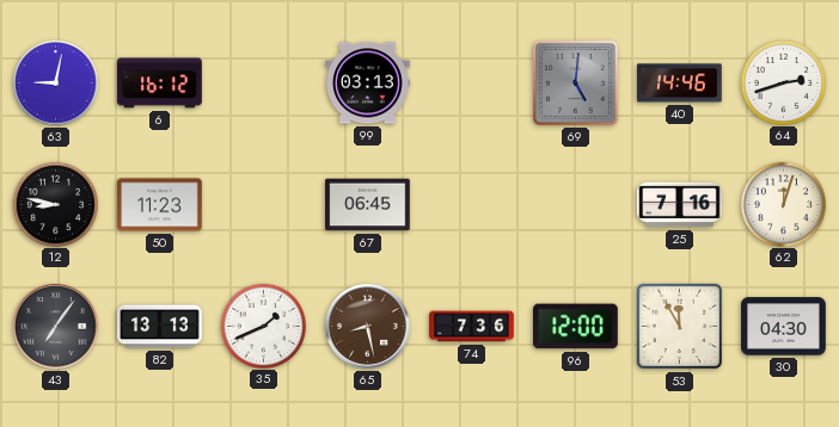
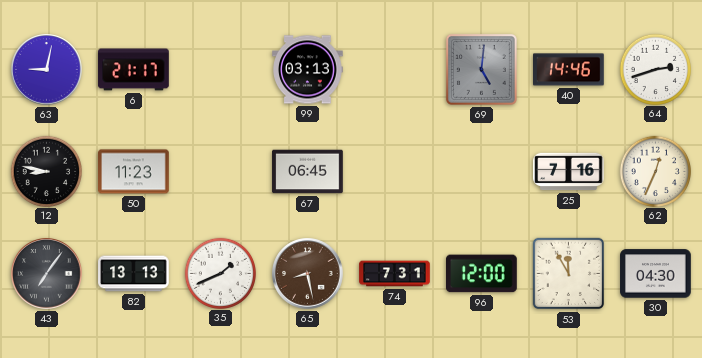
6: 16:12 -> 21:17 (134, 70)
62: 12:03 -> 12:34 (655, 171)
74: 7:36 -> 7:31 (395, 274)
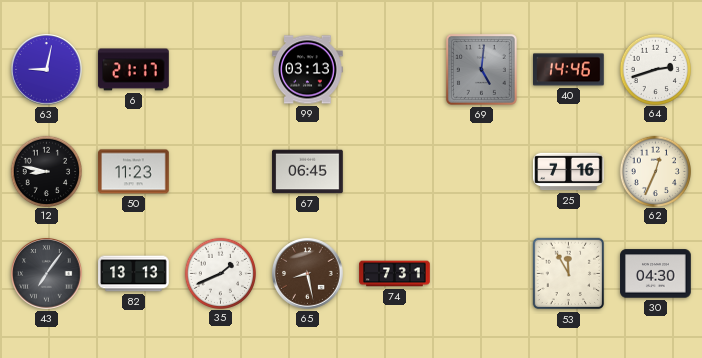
96: 12:00 -> none (482, 274)
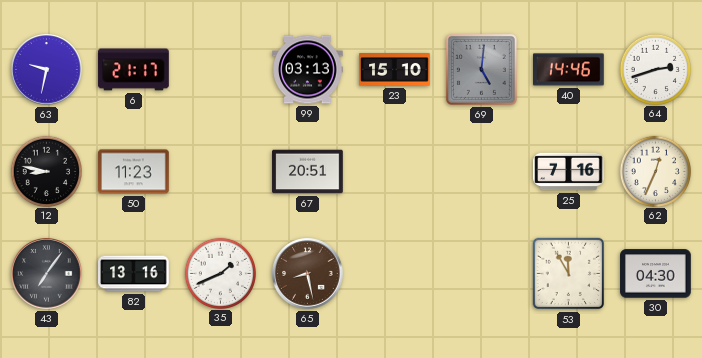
63: 9:02 -> 9:32 (47, 70)
23: none -> 15:10 (395, 70)
67: 06:45 -> 20:51 (308, 172)
82: 13:13 -> 13:16 (134, 274)
74: 7:31 -> none (395, 274)
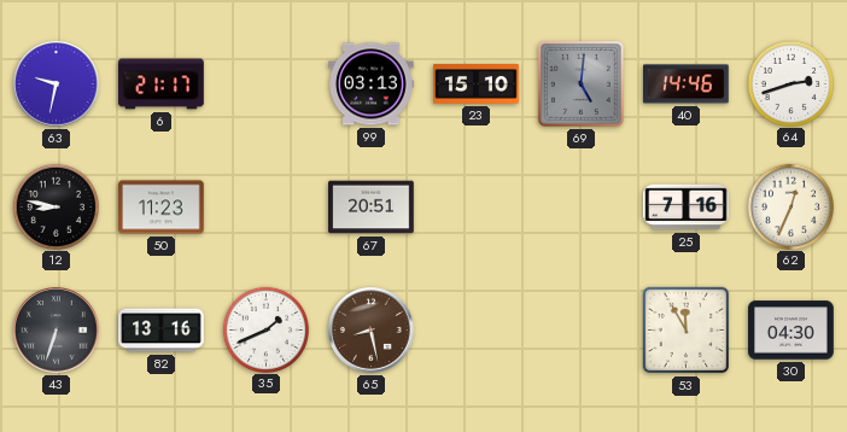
43: 7:06 -> 6:33 (57, 331)
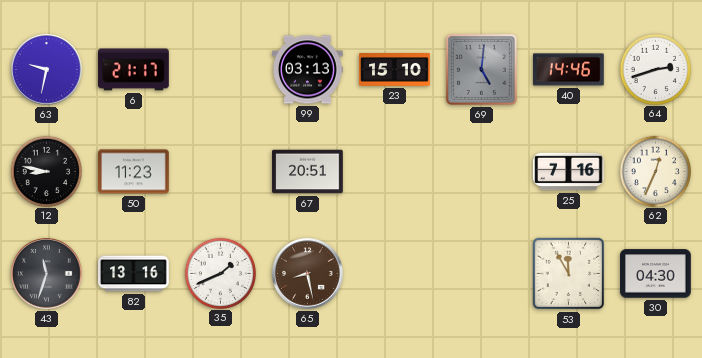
43: 6:33 -> 11:33 (47, 274)
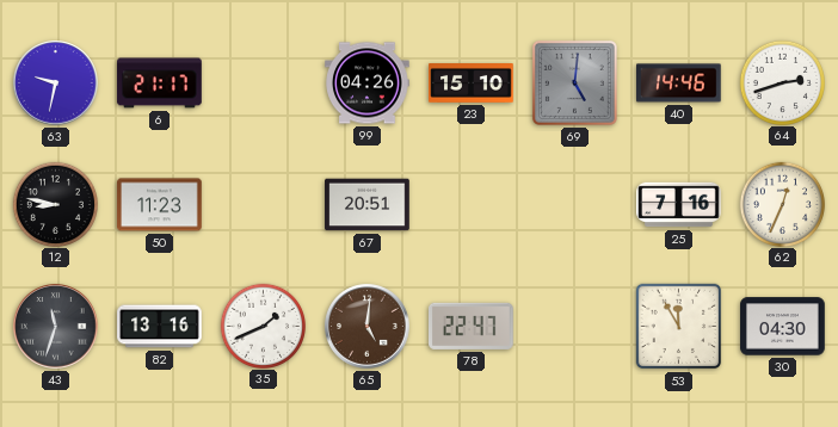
99: 03:13 -> 04:26 (368, 83)
65: 8:28 -> 5:01 (368, 327)
78: none -> 22:47 (472, 326)
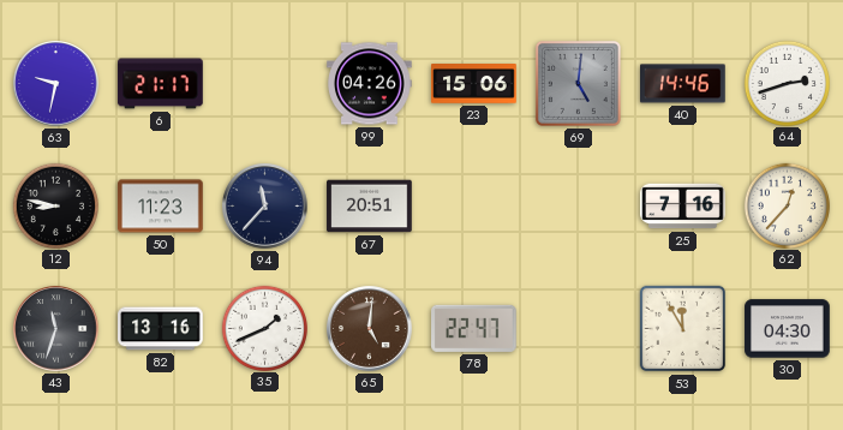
23: 15:10 -> 15:06 (474, 84)
94: none -> 11:37 (265, 207)
62: 12:34 -> 12:37 (787, 205)
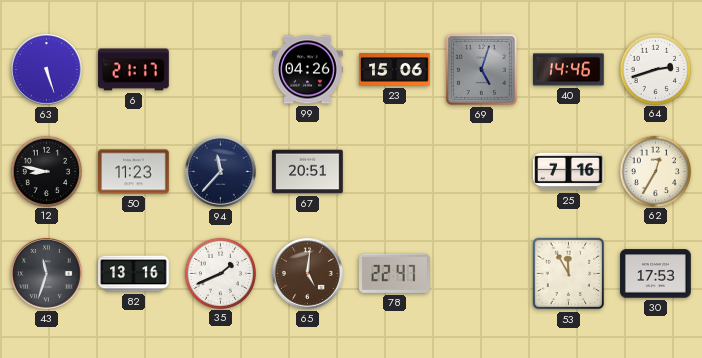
63: 9:32 -> 5:27 (47, 70)
69: 5:01 -> 5:03 (481, 69)
62: 12:37 -> 12:35 (655, 171)
30: 04:30 -> 17:53 (656, 274)
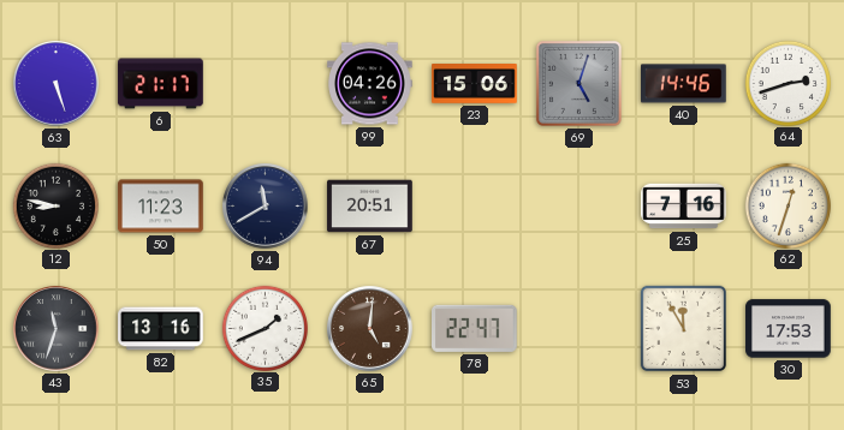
94: 11:37 -> 11:40 (266, 207)
62: 12:35 -> 12:33 (787, 205)
